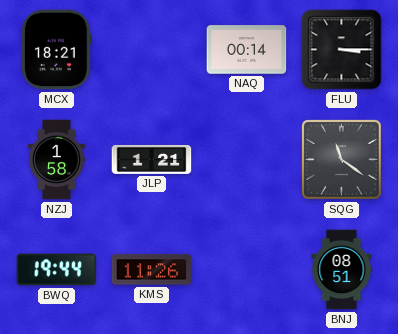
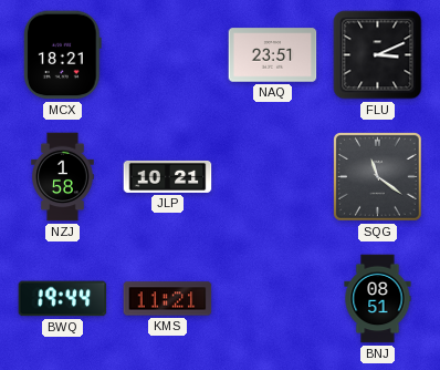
NAQ: 00:14 -> 23:51 (273, 55)
FLU: 3:15 -> 3:11 (378, 55)
JLP: 1:21 -> 10:21 (168, 176)
KMS: 11:26 -> 11:21 (168, 299)
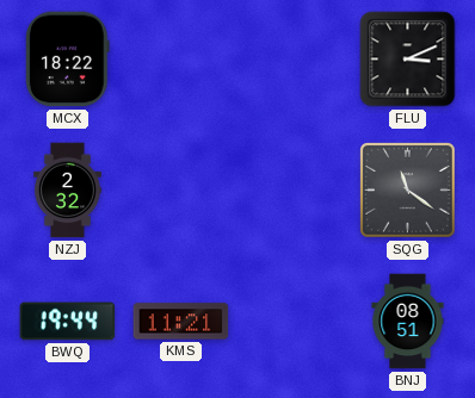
MCX: 18:21 -> 18:22 (67, 60)
NAQ: 23:51 -> none (273, 55)
NZJ: 1:58 -> 2:32 (68, 191)
JLP: 10:21 -> none (168, 176)
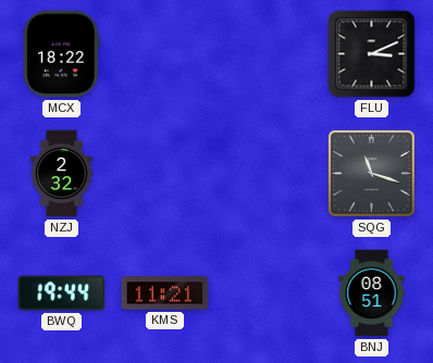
SQG: 11:21 -> 11:18 (372, 174)
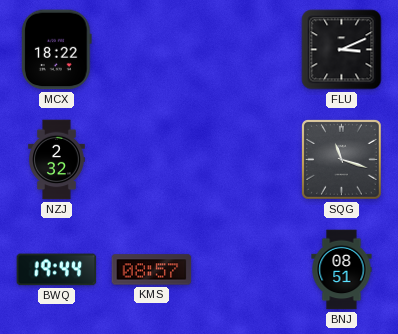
KMS: 11:21 -> 08:57 (152, 270)
